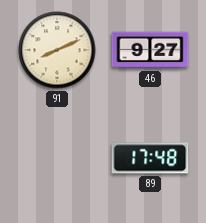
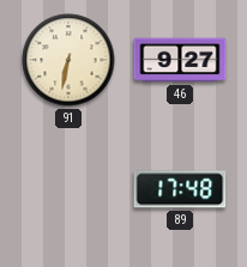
91: 8:11 -> 6:32 (68, 60)
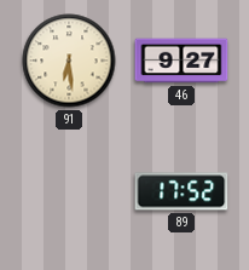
91: 6:32 -> 6:29 (69, 61)
89: 17:48 -> 17:52 (181, 191)
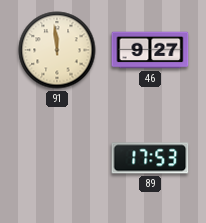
91: 6:29 -> 11:59 (57, 50)
89: 17:52 -> 17:53 (150, 158)
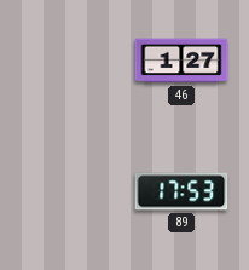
91: 11:59 -> none (57, 50)
46: 9:27 -> 1:27 (181, 61)
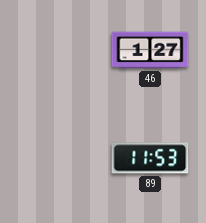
89: 17:53 -> 11:53 (150, 158)
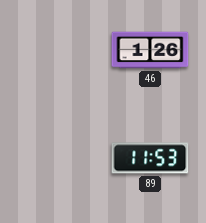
46: 1:27 -> 1:26 (150, 50)
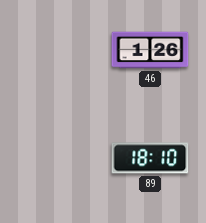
89: 11:53 -> 18:10 (150, 158)
